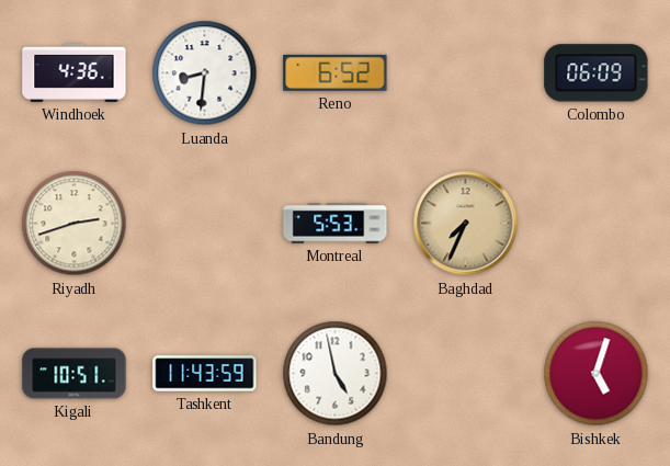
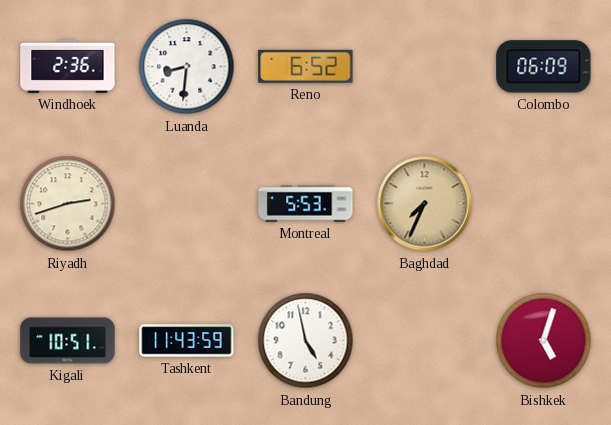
Windhoek: 4:36 -> 2:36 (68, 66)
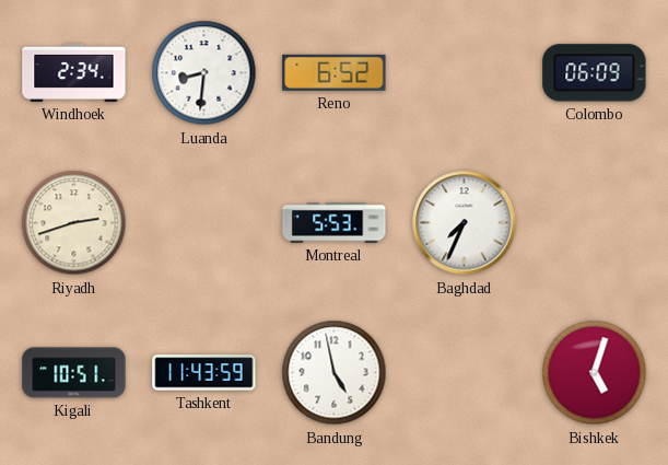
Windhoek: 2:36 -> 2:34 (74, 72)
Baghdad dial: champagne -> white (465, 223)
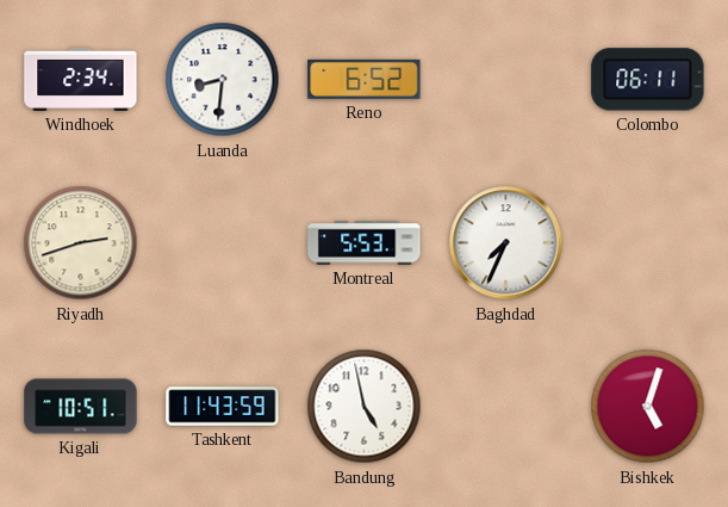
Colombo: 06:09 -> 06:11 (648, 80)
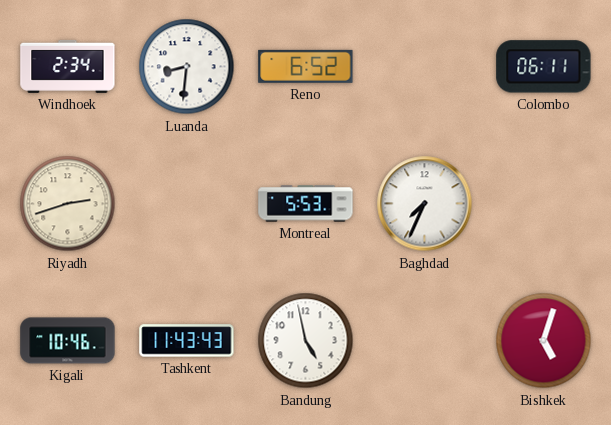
Kigali: 10:51 -> 10:46 (68, 341)
Tashkent: 11:43:59 -> 11:43:43 (187, 341)
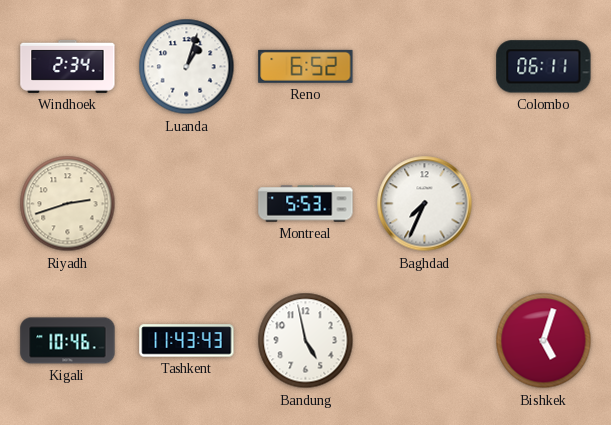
Luanda: 8:31 -> 1:03 (187, 67)
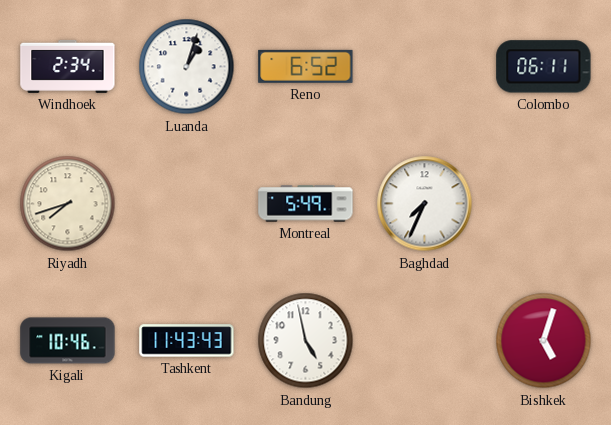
Riyadh: 2:42 -> 7:42 (68, 204)
Montreal: 5:53 -> 5:49 (306, 204)
